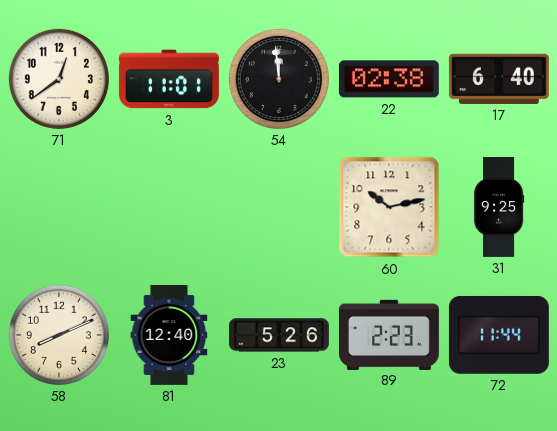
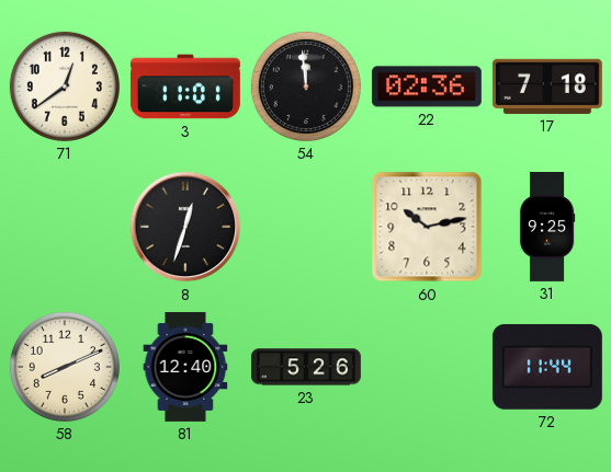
22: 02:38 -> 02:36 (427, 87)
17: 6:40 -> 7:18 (547, 87)
8: none -> 12:33 (185, 227)
89: 2:23 -> none (389, 334)
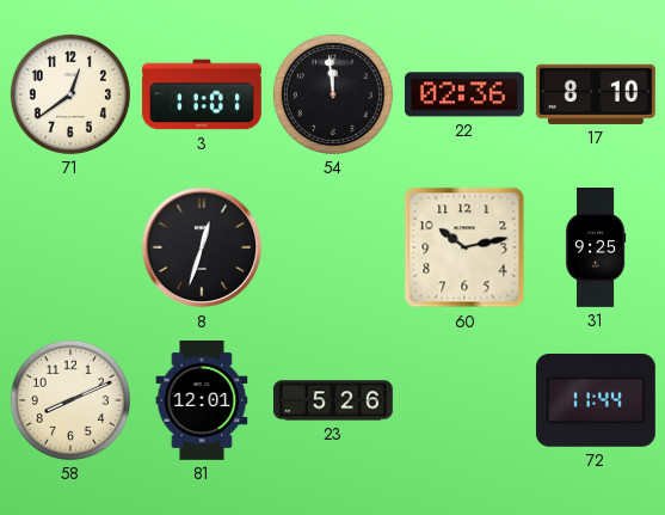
17: 7:18 -> 8:10 (596, 94)
81: 12:40 -> 12:01 (202, 400)
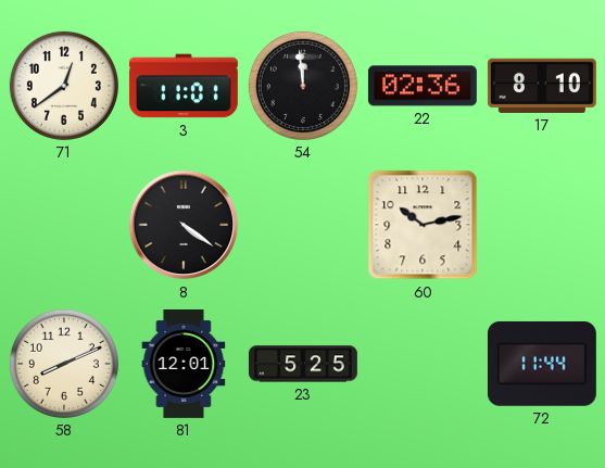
8: 12:33 -> 4:21 (184, 225)
31: 9:25 -> none (596, 249)
23: 5:26 -> 5:25 (303, 364)
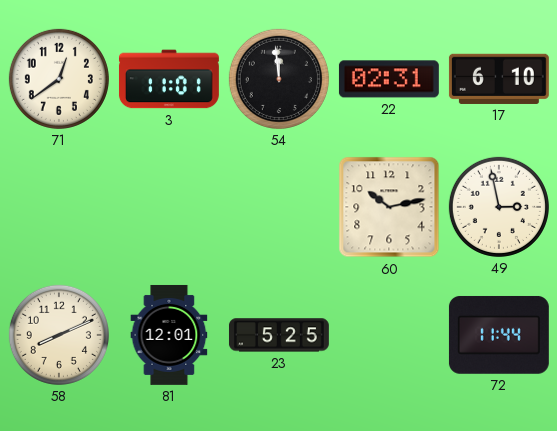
22: 02:36 -> 02:31 (389, 79)
17: 8:10 -> 6:10 (499, 79)
8: 4:21 -> none (184, 225)
49: none -> 2:58 (499, 207)
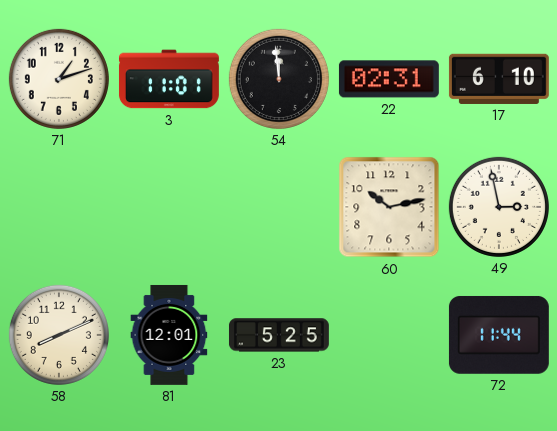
71: 12:39 -> 1:12 (59, 79)
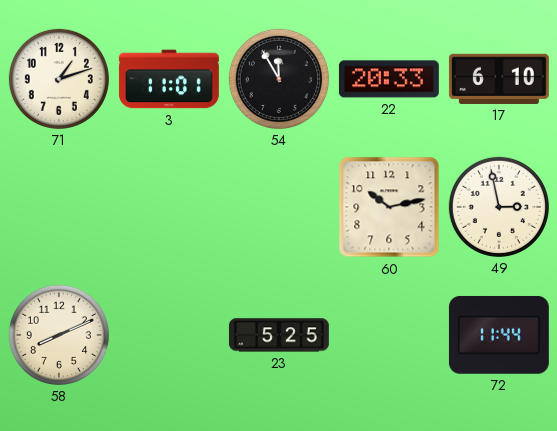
54: 11:59 -> 11:55 (279, 79)
22: 02:31 -> 20:33 (389, 79)
81: 12:01 -> none (169, 335)
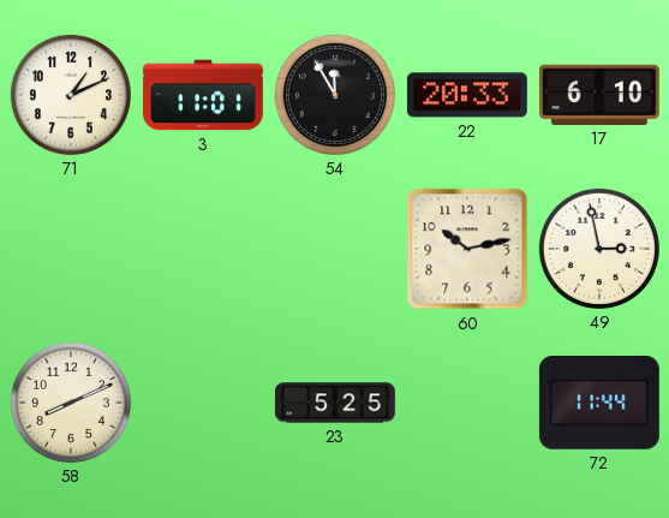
71: 1:12 -> 1:11 (71, 95)
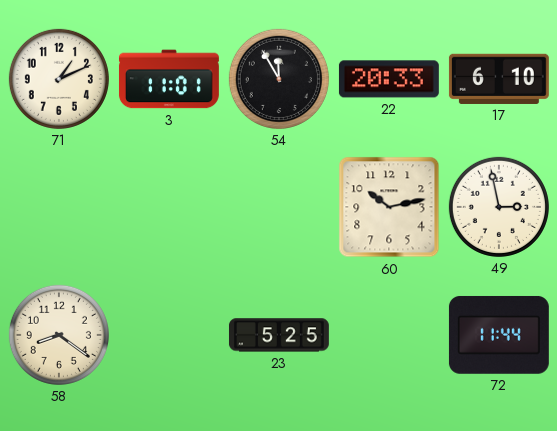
58: 8:11 -> 8:21 (59, 335)
